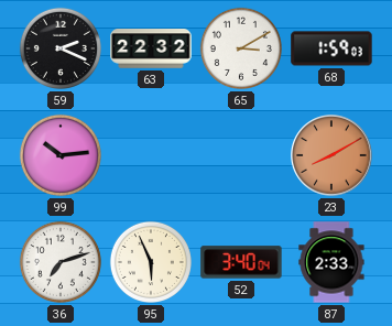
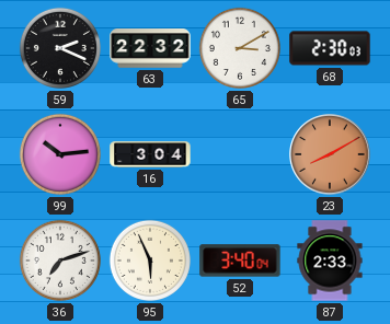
68: 1:59 -> 2:30 (330, 48)
16: none -> 3:04 (150, 154)
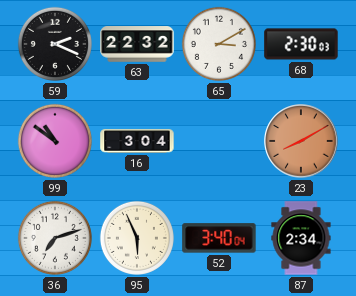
99: 10:14 -> 10:51 (55, 141)
87: 2:33 -> 2:34 (301, 238)
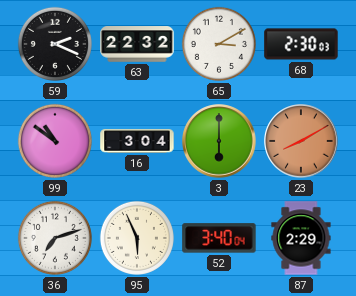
3: none -> 6:00 (219, 141)
87: 2:34 -> 2:29 (301, 238)
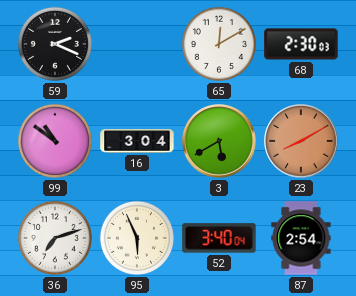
63: 22:32 -> none (137, 44)
65: 3:10 -> 12:10 (219, 44)
3: 6:00 -> 5:40 (219, 141)
87: 2:29 -> 2:54 (301, 238)
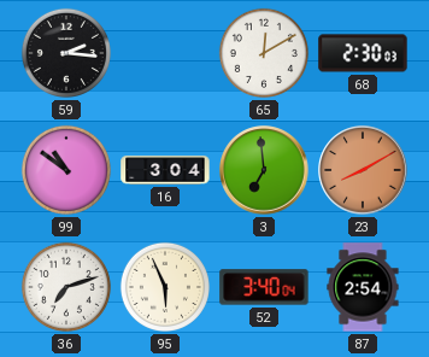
59: 2:19 -> 2:16 (66, 53)
3: 5:40 -> 6:59 (264, 170)
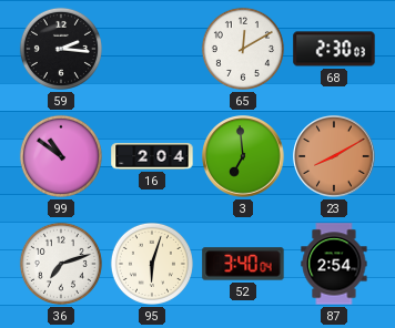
16: 3:04 -> 2:04 (152, 156)
95: 5:56 -> 6:03 (152, 264)
